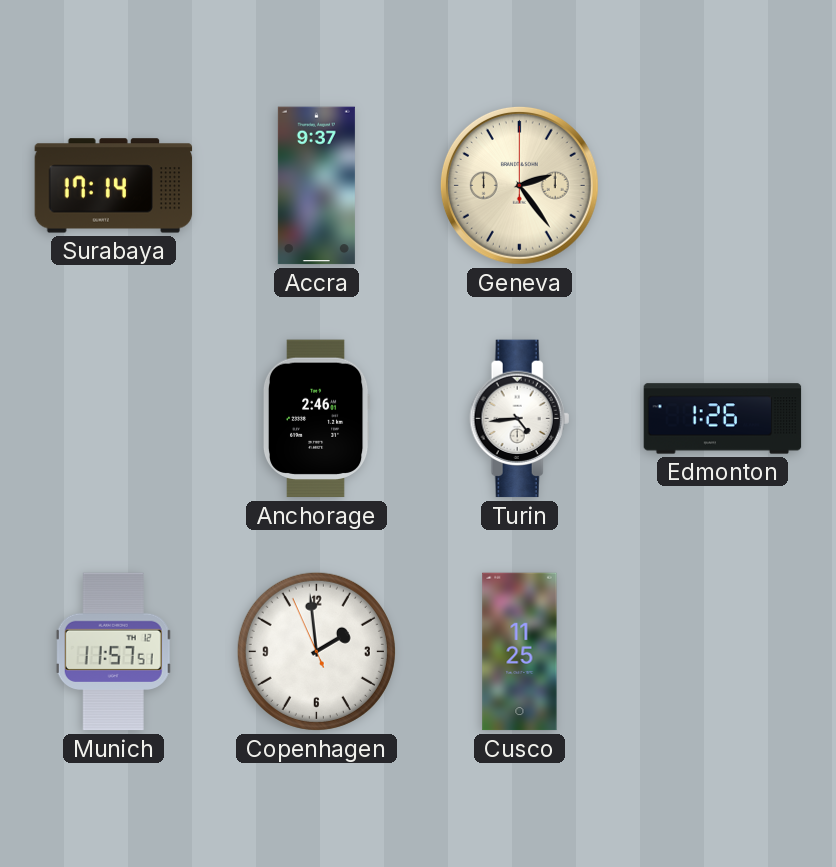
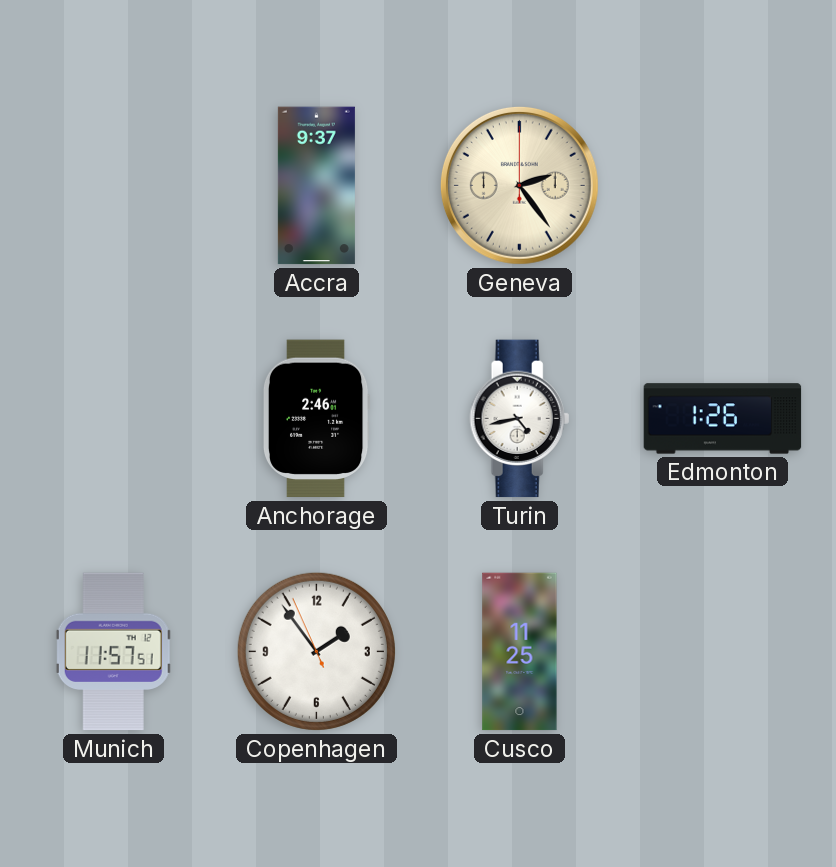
Surabaya: 17:14 -> none (114, 186)
Turin: 4:44 -> 4:43 (520, 419)
Copenhagen: 1:58 -> 1:53 (316, 651)
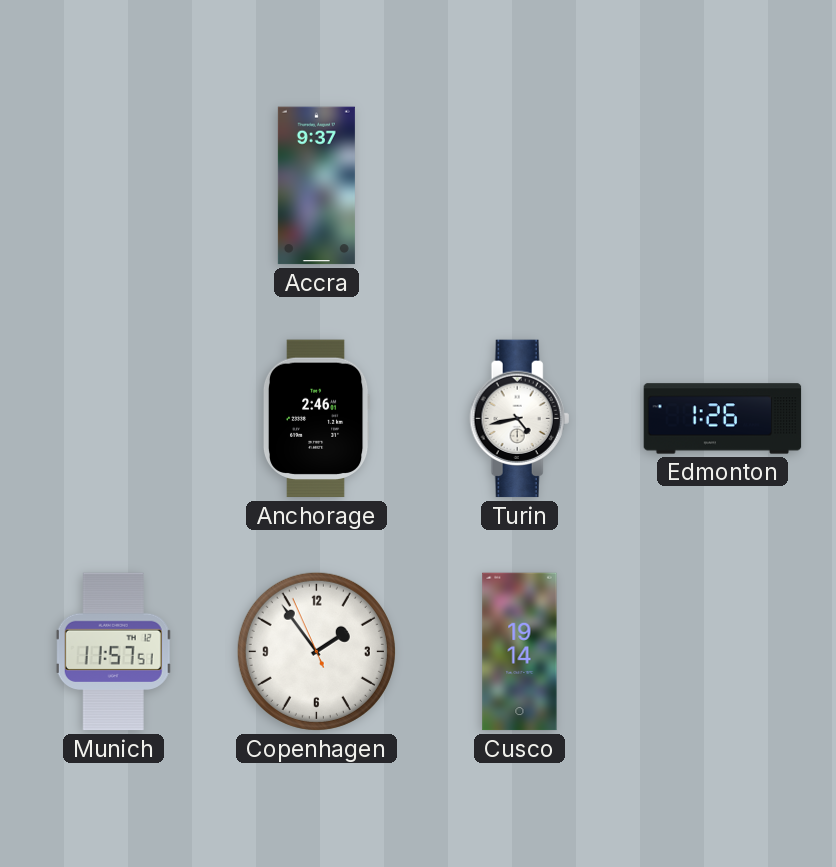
Geneva: 2:24 -> none (519, 185)
Cusco: 11:25 -> 19:14 (520, 652)
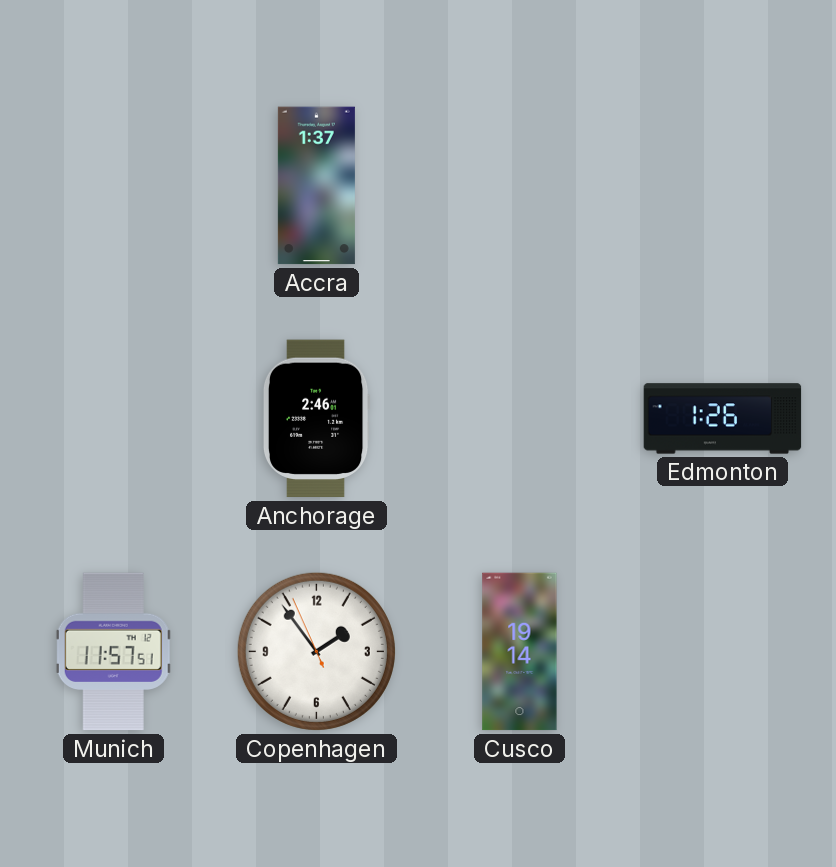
Accra: 9:37 -> 1:37 (316, 186)
Turin: 4:43 -> none (520, 419)
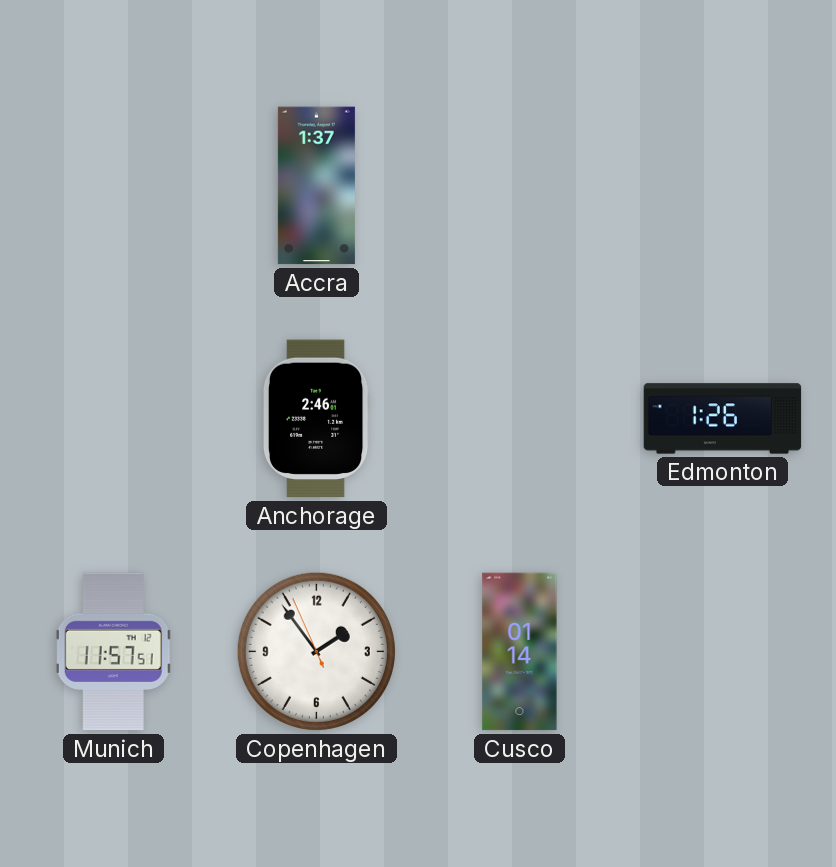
Cusco: 19:14 -> 01:14 (520, 652)
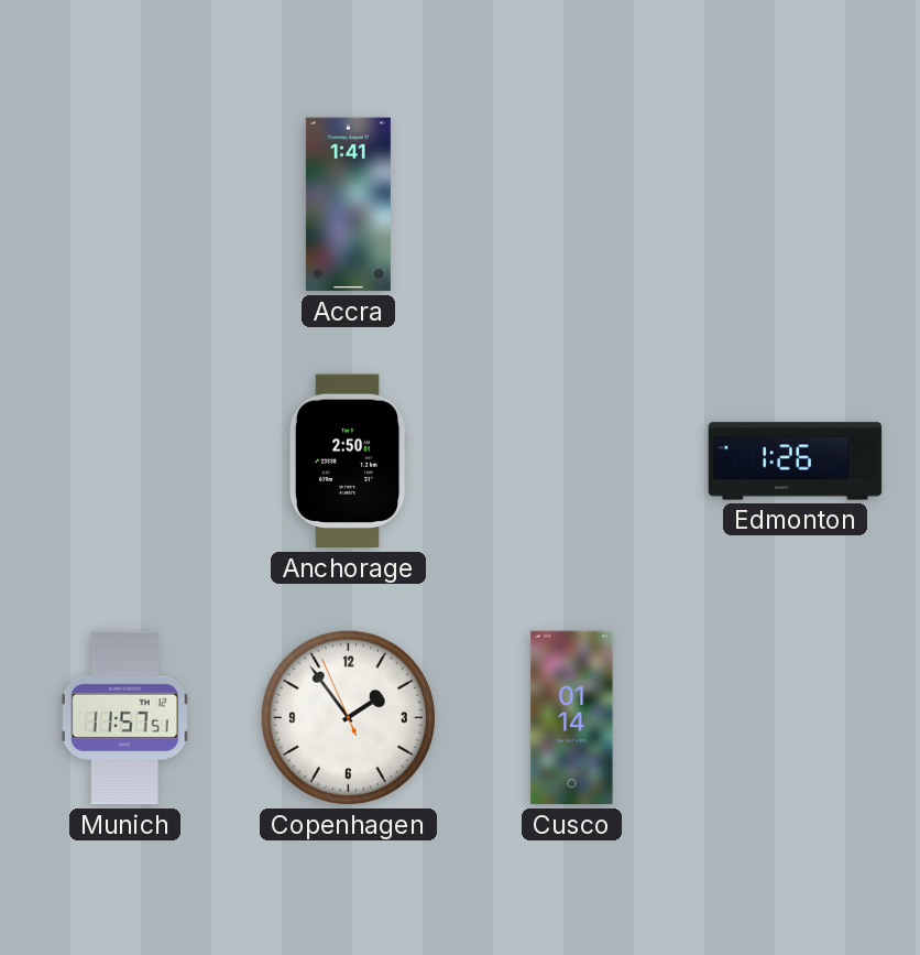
Accra: 1:37 -> 1:41 (348, 205)
Anchorage: 2:46 -> 2:50 (348, 462)
